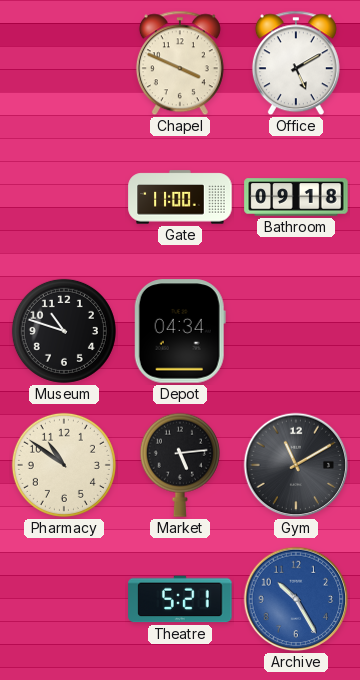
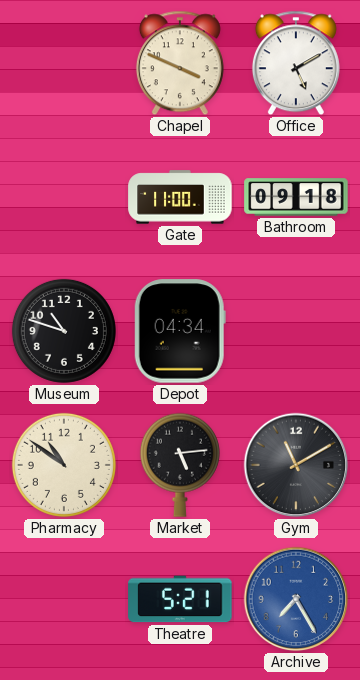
Archive: 10:25 -> 7:25 (296, 599)
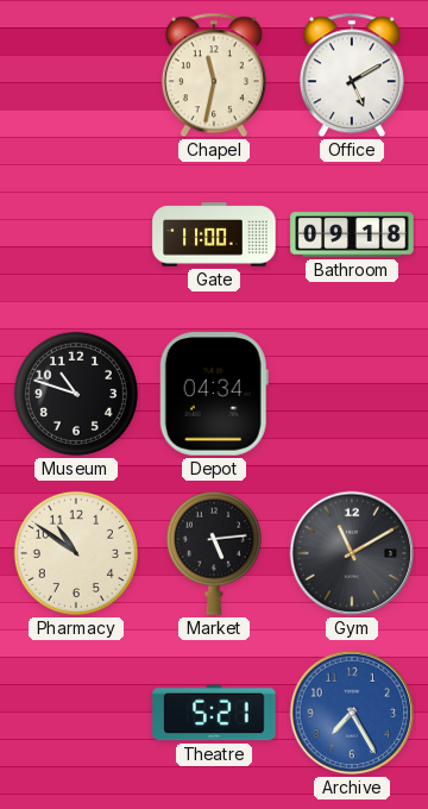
Chapel: 3:49 -> 11:32 (214, 75)
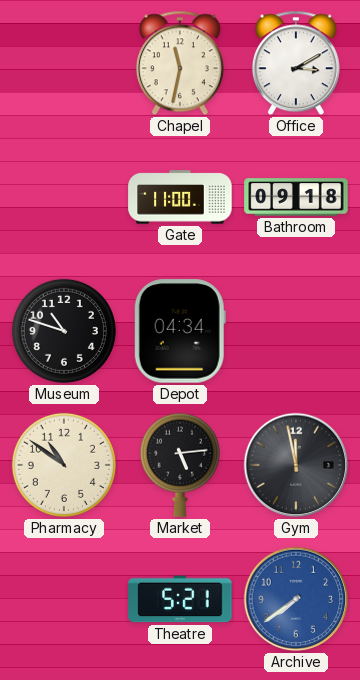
Office: 5:10 -> 3:10 (296, 63)
Gym: 11:10 -> 11:58 (296, 465)
Archive: 7:25 -> 7:39 (296, 599)
